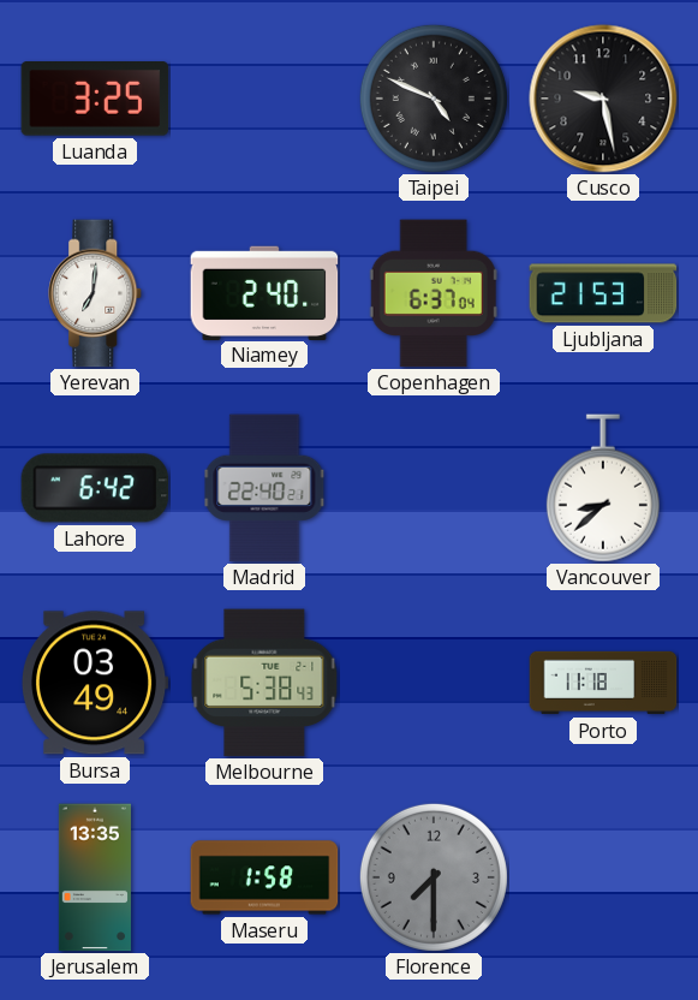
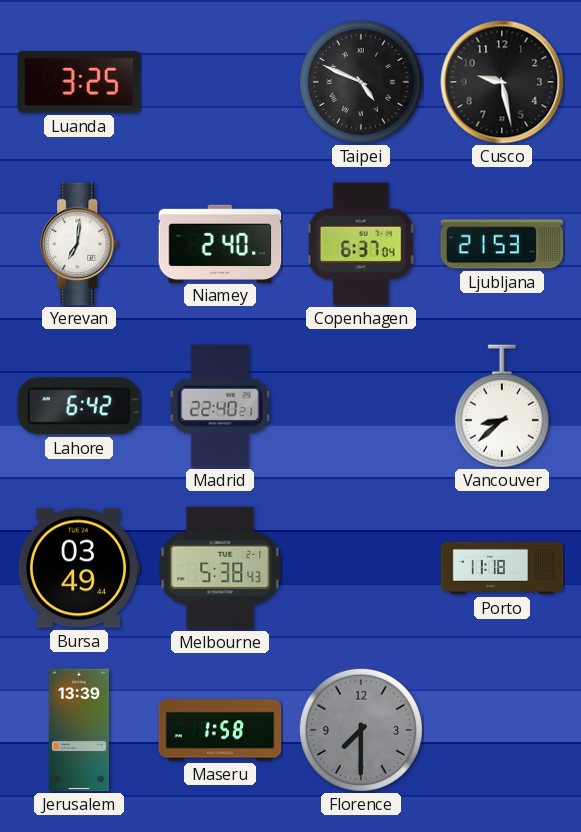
Jerusalem: 13:35 -> 13:39 (79, 730)
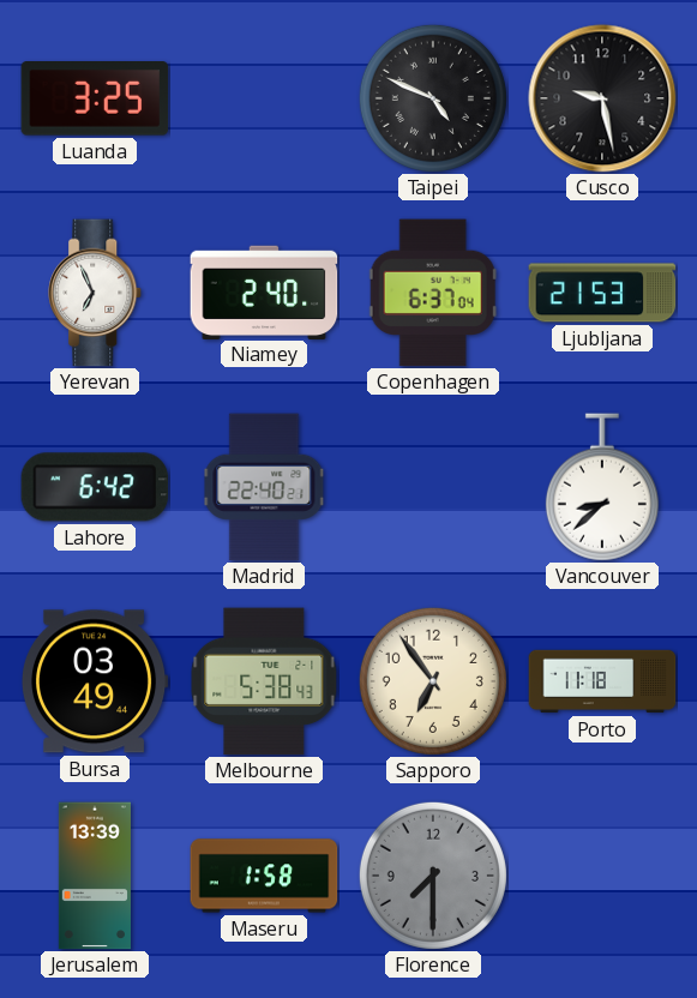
Yerevan: 7:01 -> 6:56 (96, 293)
Sapporo: none -> 6:54 (433, 681)
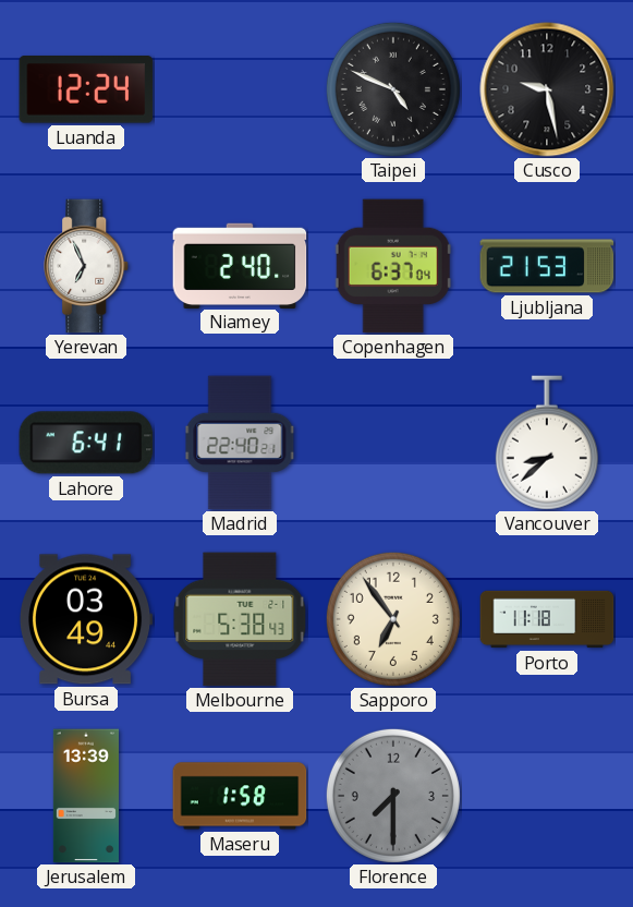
Luanda: 3:25 -> 12:24 (86, 90)
Lahore: 6:42 -> 6:41 (86, 443)
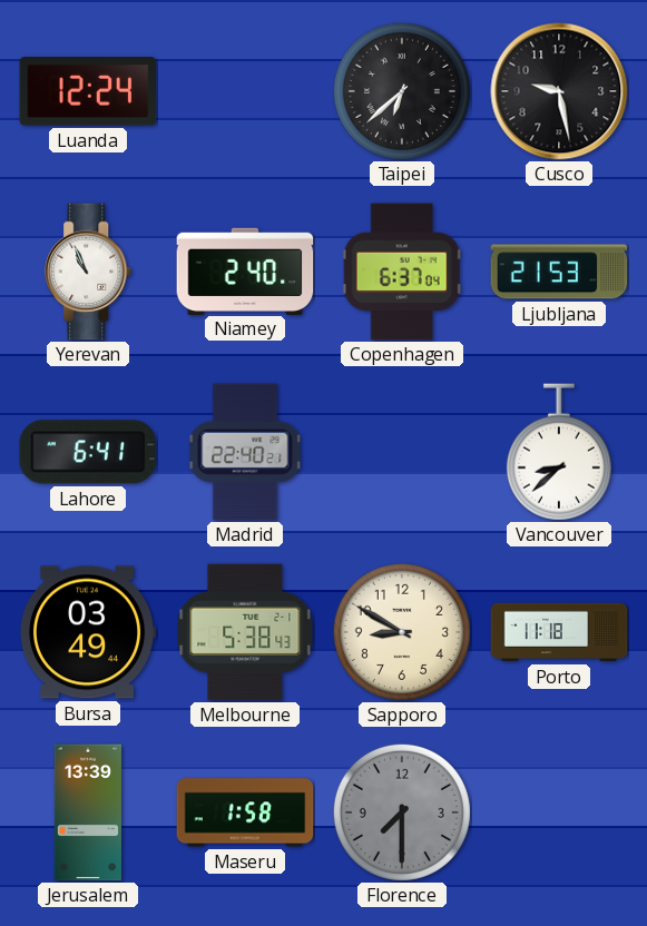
Taipei: 4:49 -> 6:38 (402, 91)
Yerevan: 6:56 -> 10:56 (89, 272)
Sapporo: 6:54 -> 8:50 (402, 632)
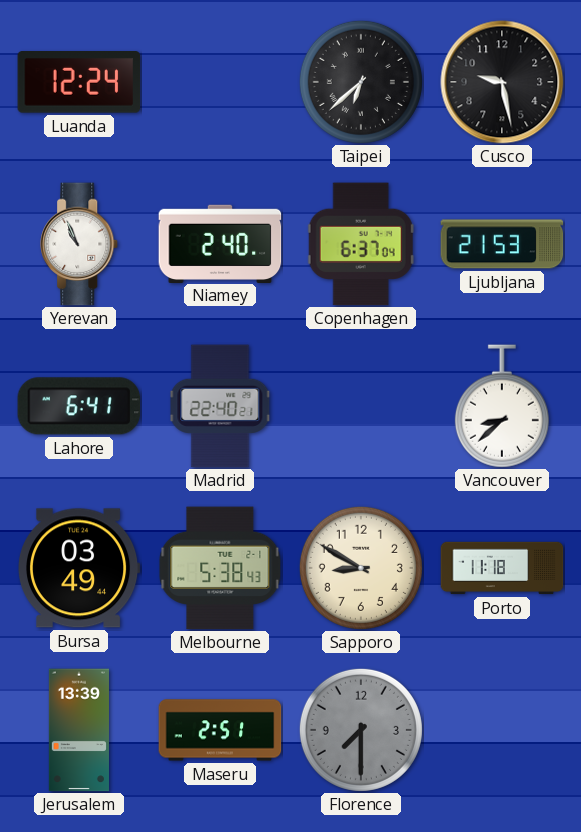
Maseru: 1:58 -> 2:51 (220, 730)
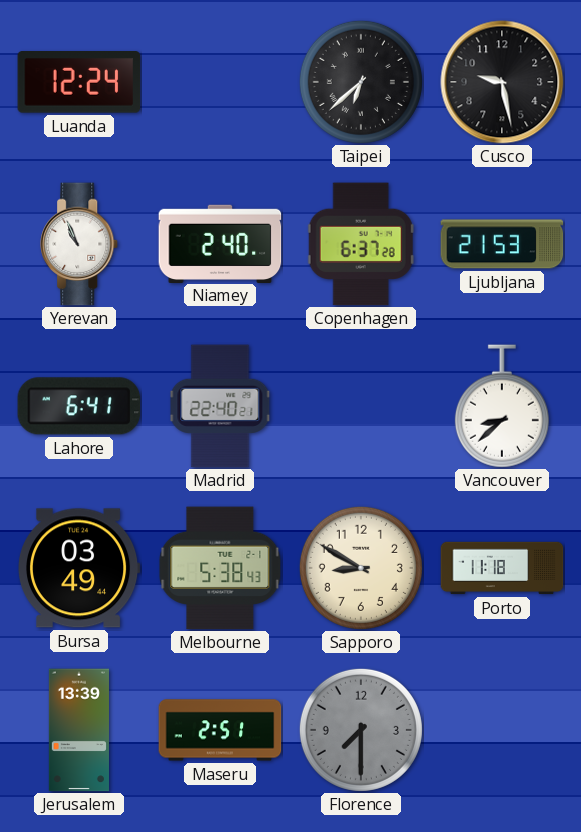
Copenhagen: 6:37:04 -> 6:37:28 (361, 244)
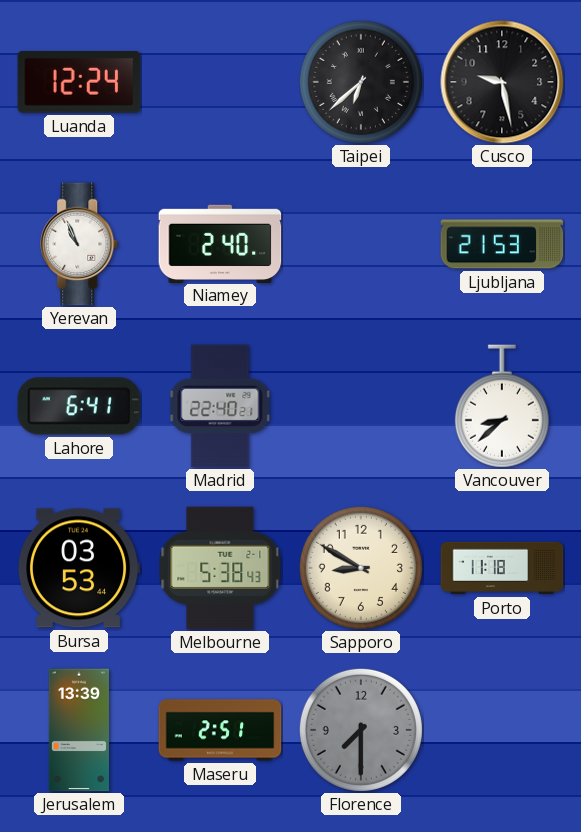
Copenhagen: 6:37 -> none (361, 244)
Bursa: 03:49 -> 03:53 (79, 568)
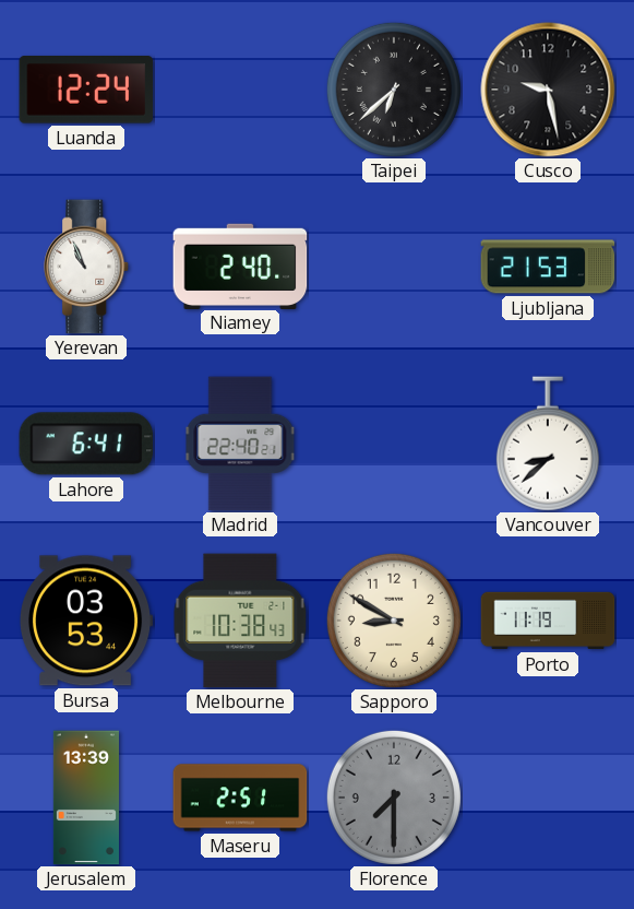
Melbourne: 5:38 -> 10:38 (240, 621)
Porto: 11:18 -> 11:19 (548, 621)
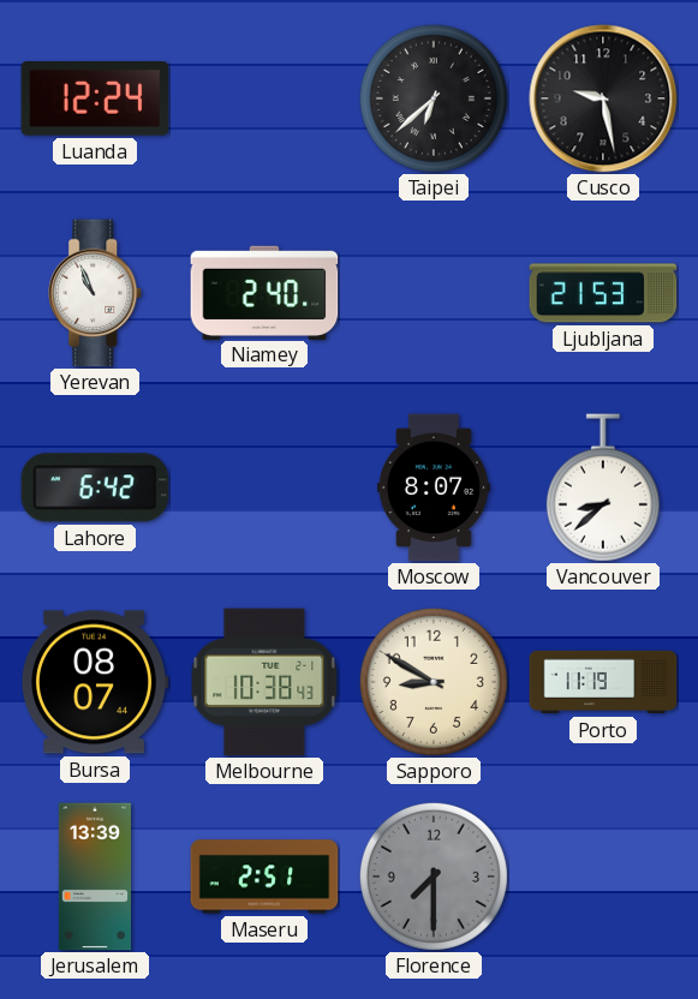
Lahore: 6:41 -> 6:42 (95, 487)
Madrid: 22:40 -> none (240, 444)
Moscow: none -> 8:07 (434, 487)
Bursa: 03:53 -> 08:07 (95, 682)
